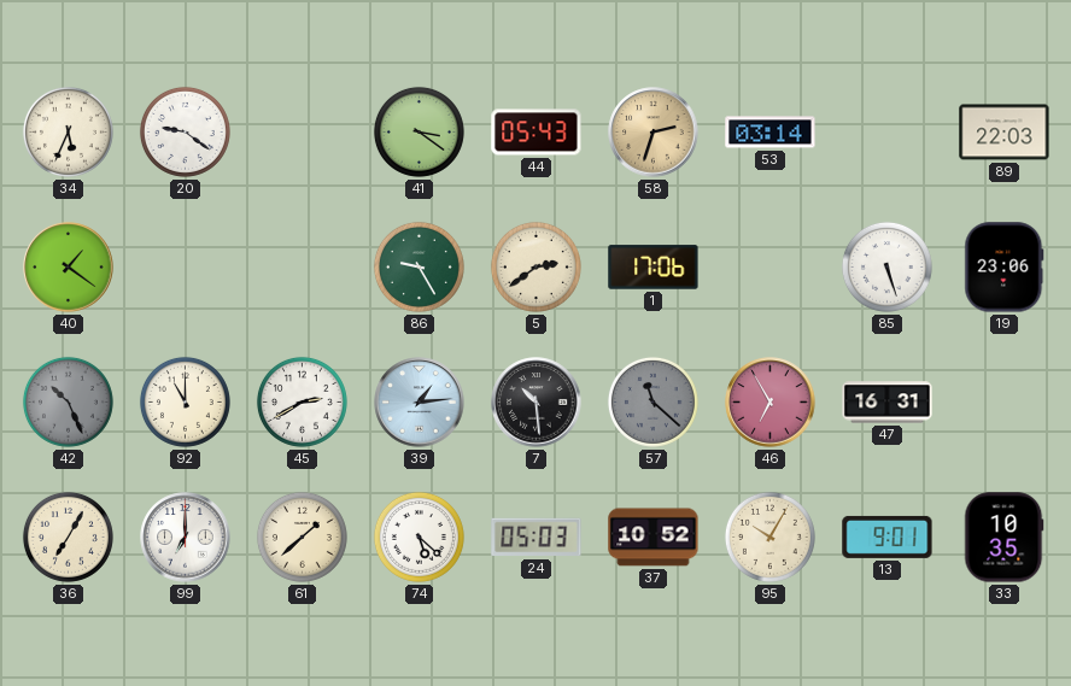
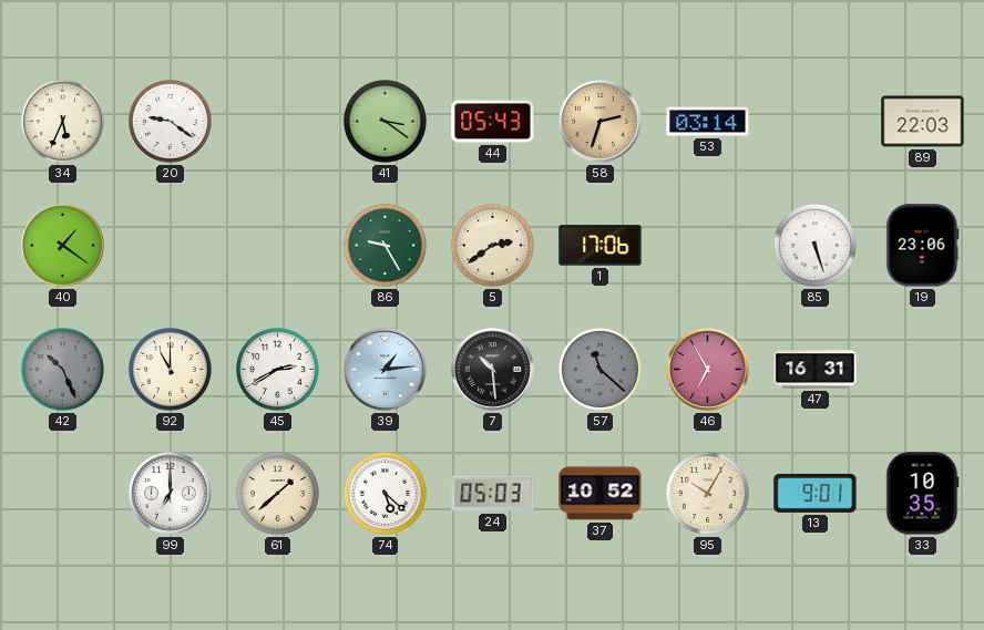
36: 7:05 -> none (68, 537)
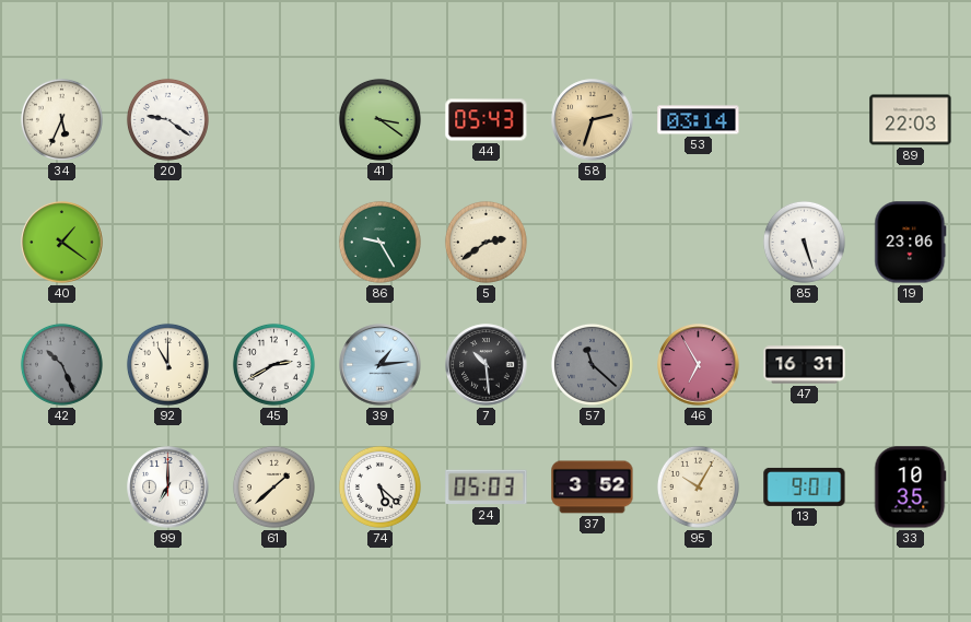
1: 17:06 -> none (601, 246)
37: 10:52 -> 3:52 (593, 488)
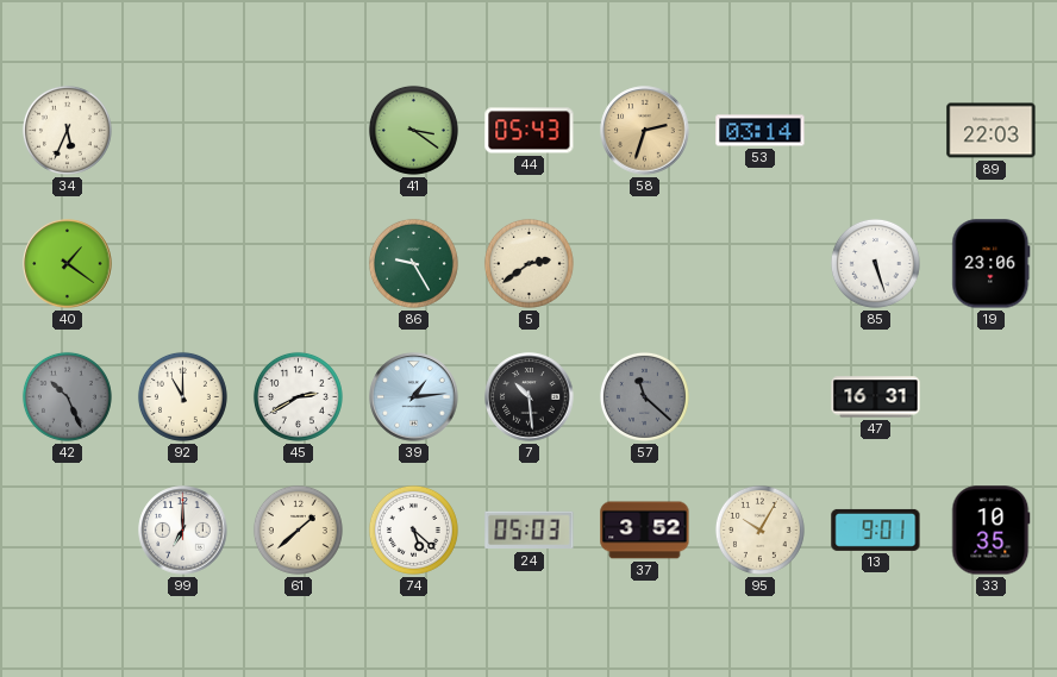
20: 9:21 -> none (167, 119)
46: 6:55 -> none (699, 365)
